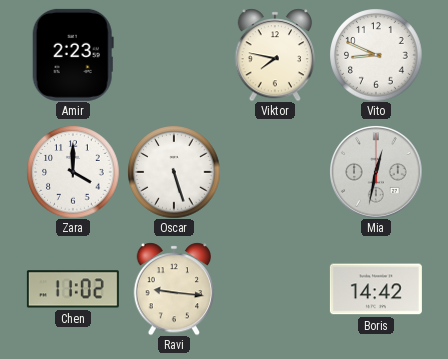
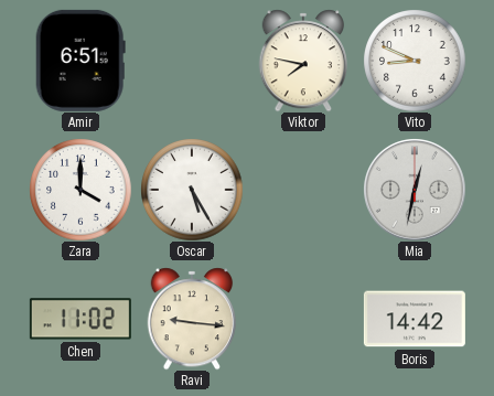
Amir: 2:23 -> 6:51 (80, 61)
Oscar: 5:27 -> 5:25 (192, 190)
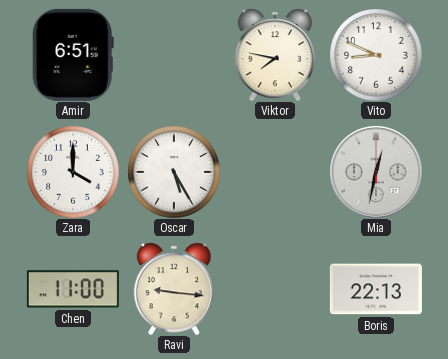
Chen: 11:02 -> 11:00 (73, 289)
Boris: 14:42 -> 22:13 (376, 289)
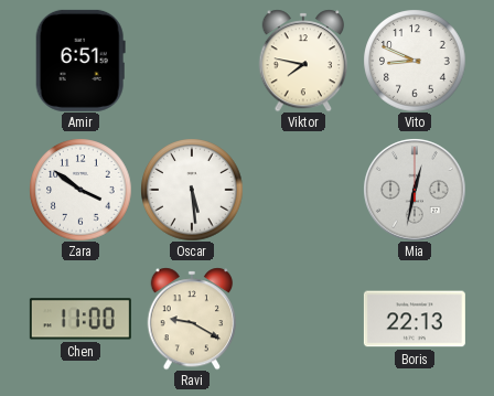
Zara: 4:00 -> 3:51 (80, 190)
Oscar: 5:25 -> 5:29 (192, 190)
Ravi: 9:16 -> 9:20 (192, 319)
